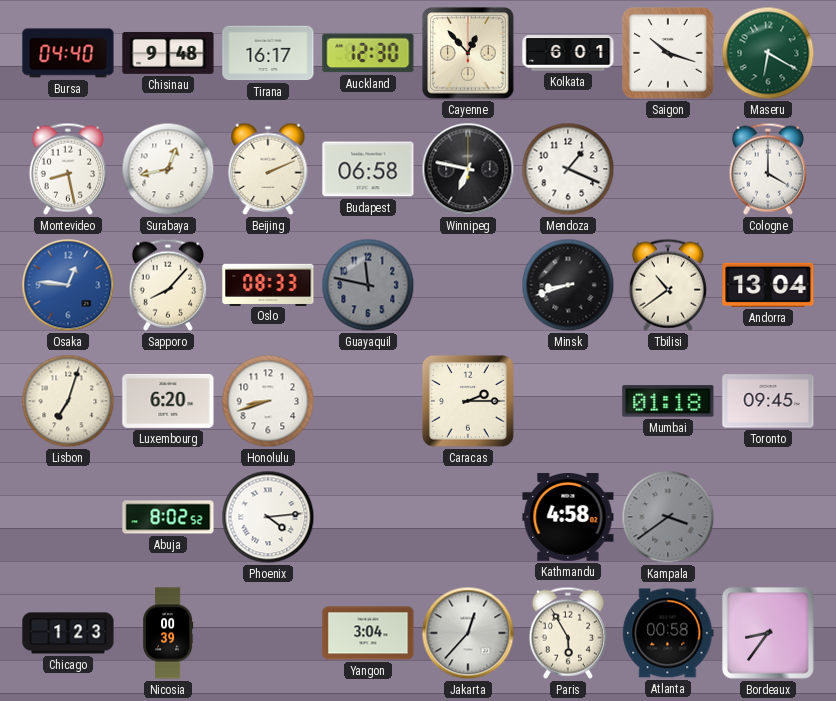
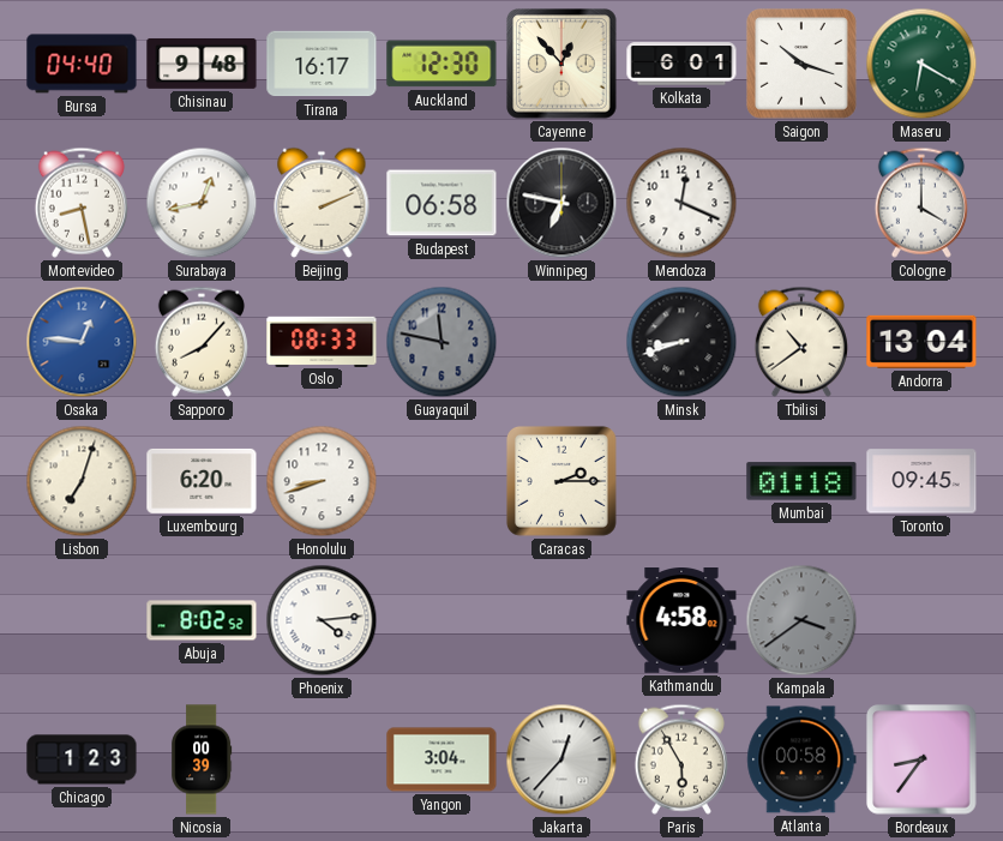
Mendoza: 1:19 -> 12:19 (681, 203)
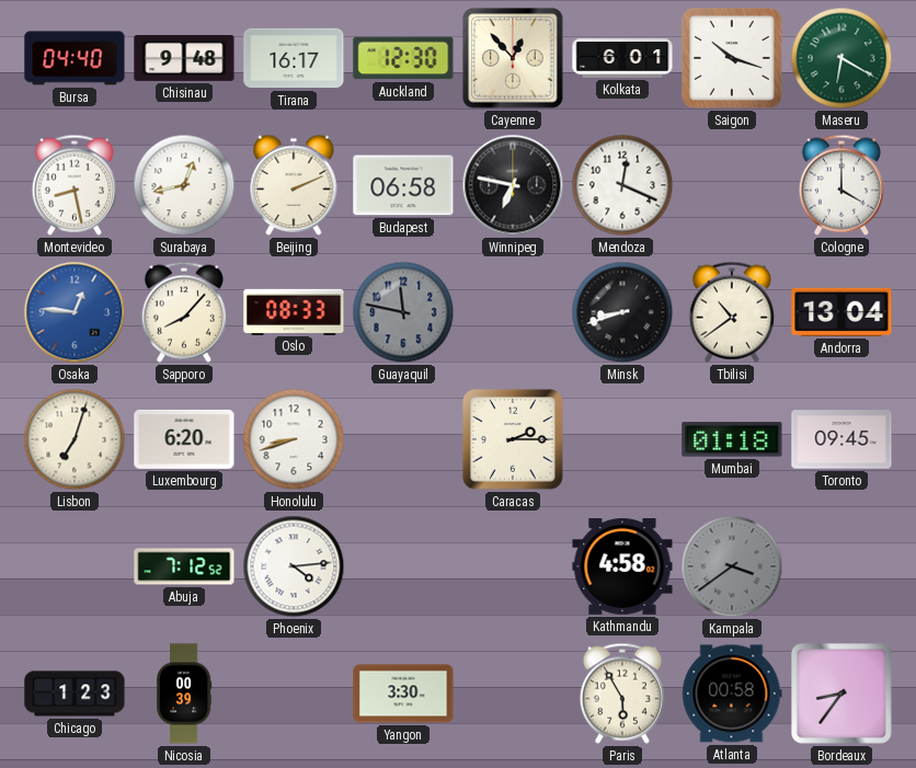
Abuja: 8:02 -> 7:12 (184, 566)
Yangon: 3:04 -> 3:30 (403, 694)
Jakarta: 12:37 -> none (561, 759)
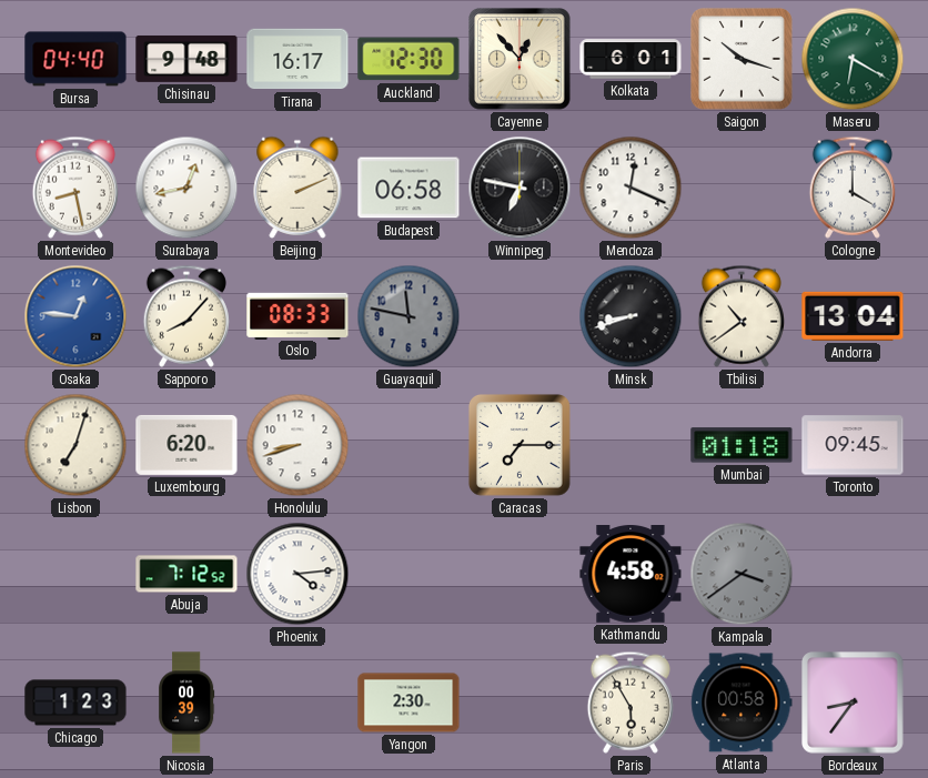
Caracas: 2:15 -> 7:15 (520, 445)
Yangon: 3:30 -> 2:30 (408, 703)
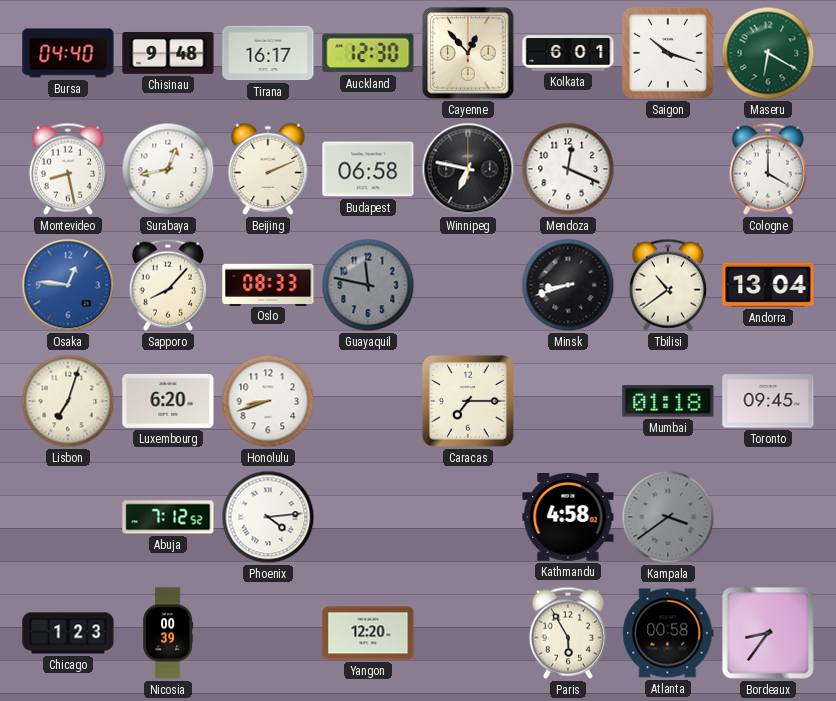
Yangon: 2:30 -> 12:20 (368, 633)
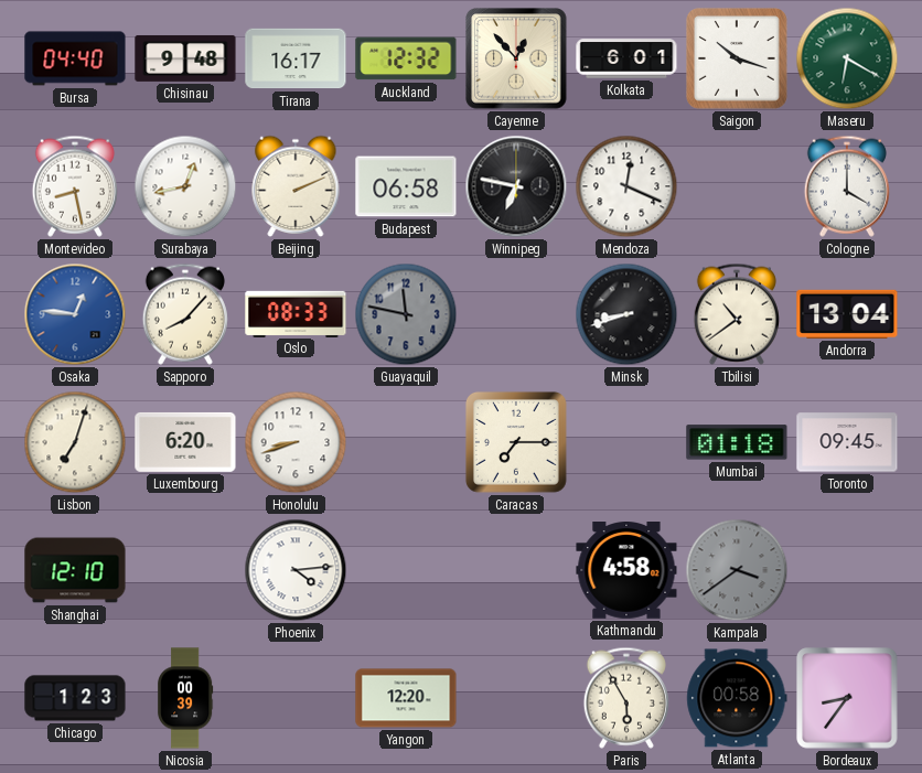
Auckland: 12:30 -> 12:32 (406, 58)
Shanghai: none -> 12:10 (75, 570)
Abuja: 7:12 -> none (168, 517)
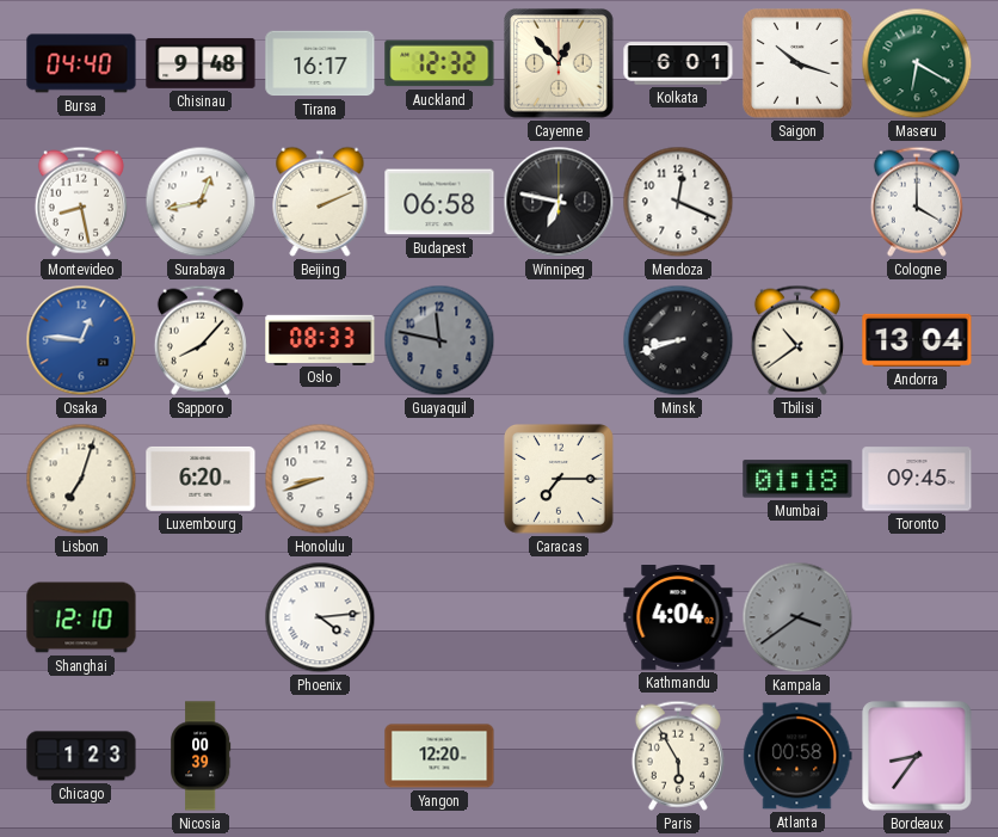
Kathmandu: 4:58 -> 4:04 (678, 618)
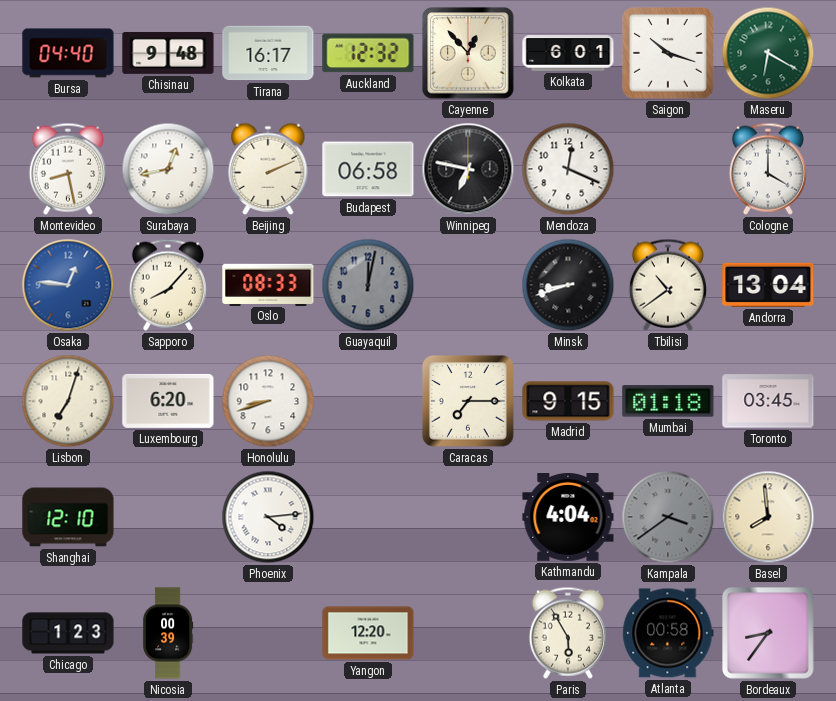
Guayaquil: 11:47 -> 12:02 (368, 285)
Madrid: none -> 9:15 (568, 401)
Toronto: 09:45 -> 03:45 (768, 401)
Basel: none -> 7:59 (768, 517)
